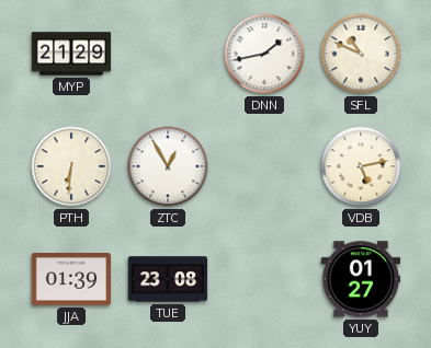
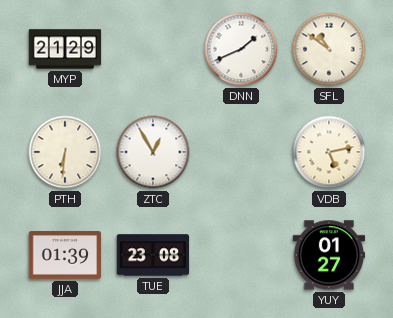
DNN: 1:43 -> 1:41 (241, 49)
SFL: 10:49 -> 10:51 (329, 49)
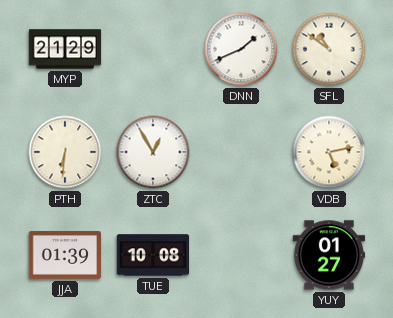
TUE: 23:08 -> 10:08 (153, 255)
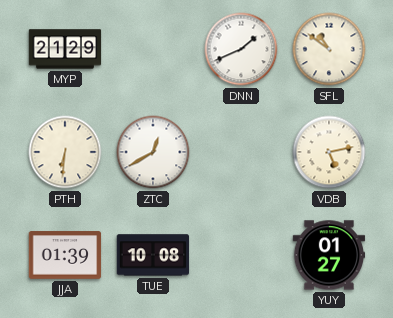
ZTC: 12:55 -> 12:40 (153, 152)
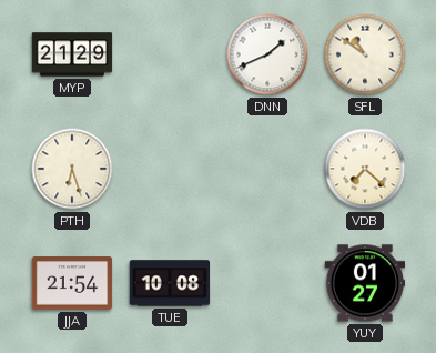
PTH: 6:31 -> 6:27 (72, 169)
ZTC: 12:40 -> none (153, 152)
VDB: 5:13 -> 7:22 (365, 169)
JJA: 01:39 -> 21:54 (72, 283)
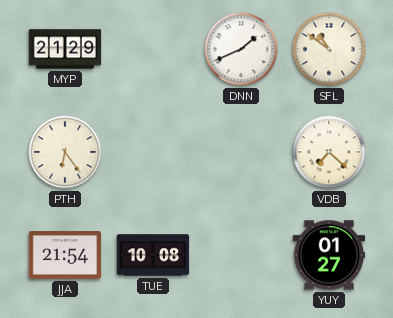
PTH: 6:27 -> 6:24 (65, 152)
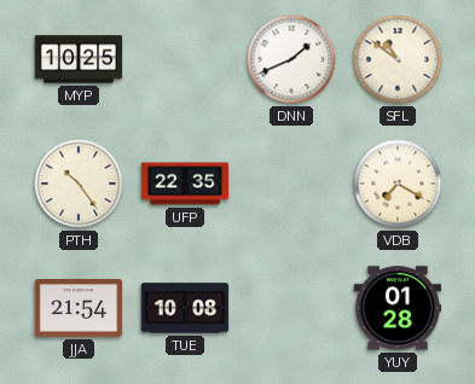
MYP: 21:29 -> 10:25 (79, 59)
PTH: 6:24 -> 10:24 (79, 184)
UFP: none -> 22:35 (185, 184)
VDB: 7:22 -> 7:20 (398, 184)
YUY: 01:27 -> 01:28 (398, 308)
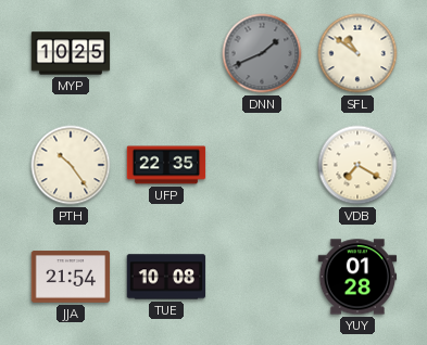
DNN dial: white -> grey (262, 53)
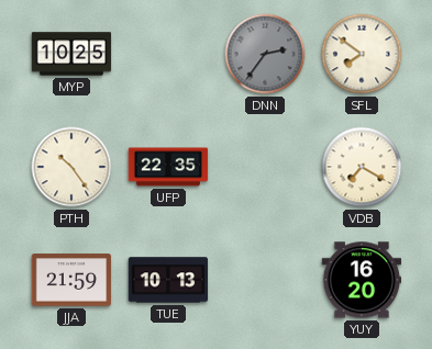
DNN: 1:41 -> 2:36 (265, 54)
SFL: 10:51 -> 7:51 (362, 54)
JJA: 21:54 -> 21:59 (71, 280)
TUE: 10:08 -> 10:13 (168, 280)
YUY: 01:28 -> 16:20 (362, 280)
